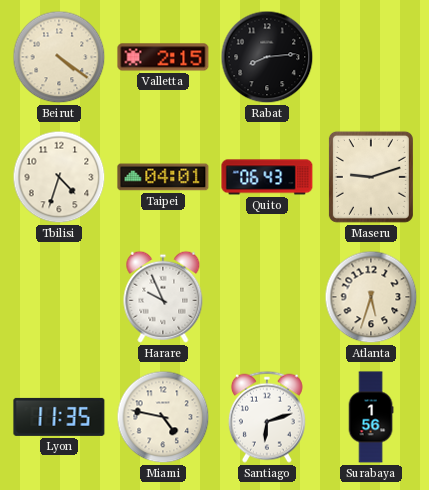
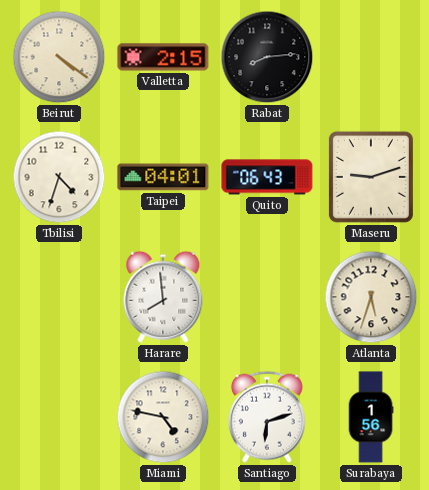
Harare: 9:56 -> 7:59 (163, 297)
Lyon: 11:35 -> none (59, 417)
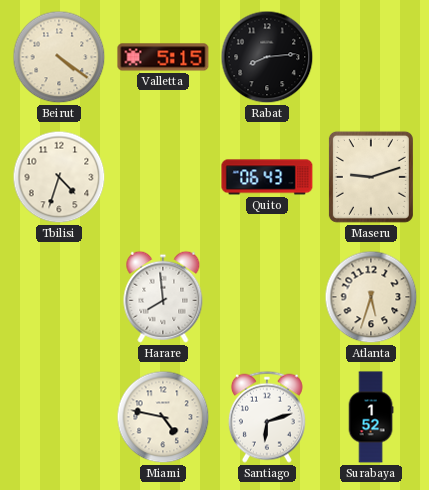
Valletta: 2:15 -> 5:15 (163, 57)
Taipei: 04:01 -> none (163, 177)
Surabaya: 1:56 -> 1:52 (371, 417)
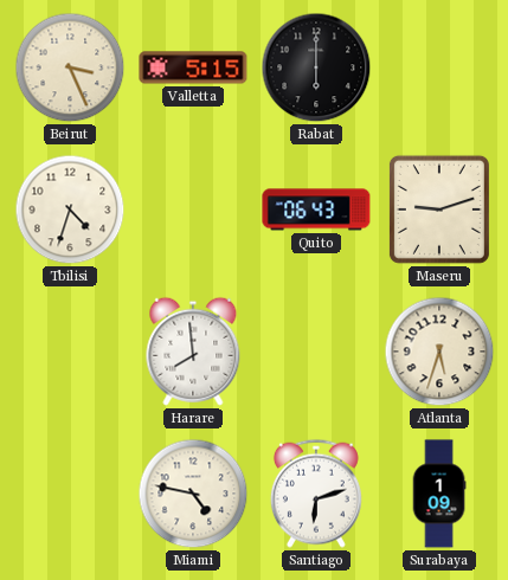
Beirut: 4:21 -> 3:26 (70, 67)
Rabat: 8:14 -> 6:00 (316, 67)
Surabaya: 1:52 -> 1:09 (439, 494)
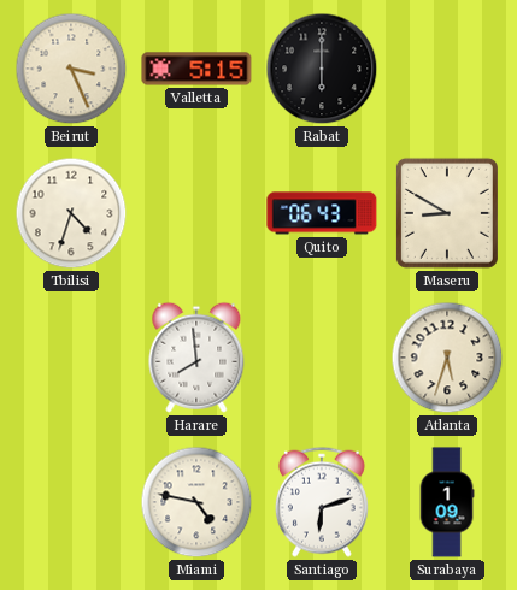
Maseru: 9:12 -> 8:50 (447, 213)
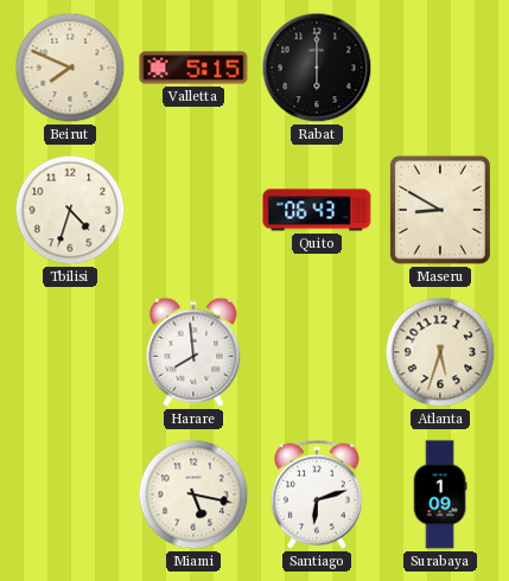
Beirut: 3:26 -> 7:49 (70, 68)
Miami: 4:47 -> 5:17 (193, 494)
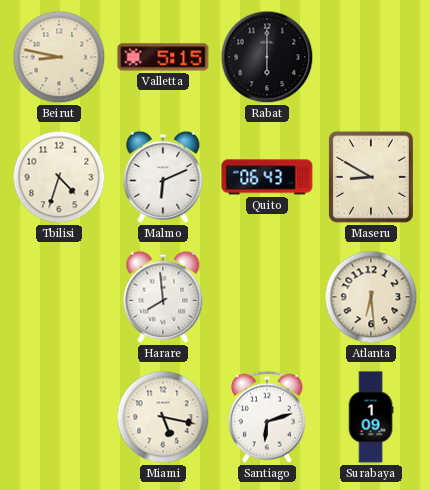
Beirut: 7:49 -> 8:47 (59, 57)
Malmo: none -> 6:11 (163, 177)
Atlanta: 5:33 -> 6:29 (371, 297)
